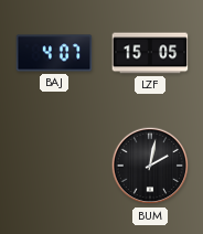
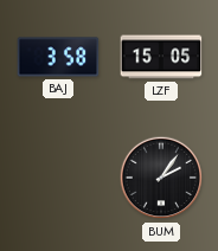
BAJ: 4:07 -> 3:58 (58, 57)
BUM: 2:02 -> 2:06 (161, 178)
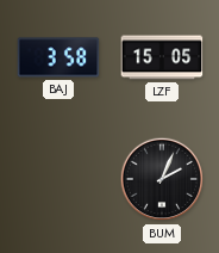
BUM: 2:06 -> 2:04 (162, 179)
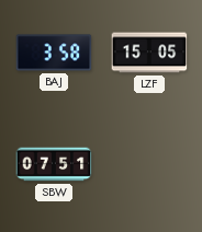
SBW: none -> 07:51 (54, 164)
BUM: 2:04 -> none (162, 179)
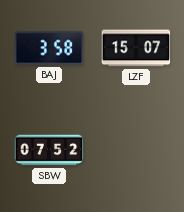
LZF: 15:05 -> 15:07 (136, 48)
SBW: 07:51 -> 07:52 (49, 150)
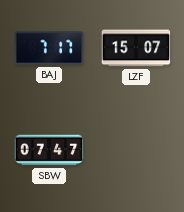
BAJ: 3:58 -> 7:17 (49, 48)
SBW: 07:52 -> 07:47 (49, 150)
